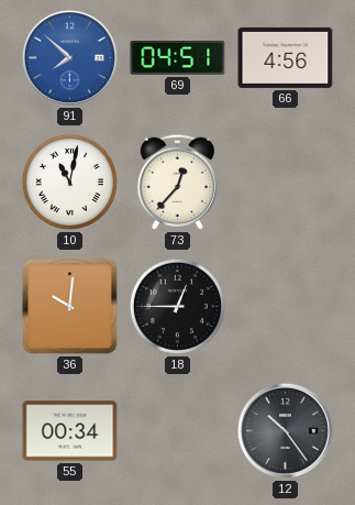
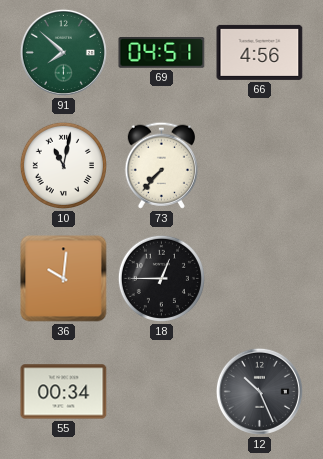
91 dial: blue -> green (63, 52)
73: 12:37 -> 7:37 (161, 165)
12: 10:24 -> 10:26 (259, 391)
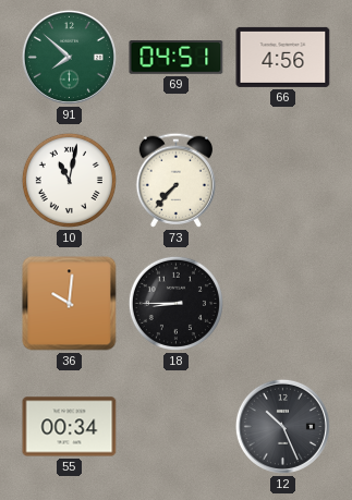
18: 12:45 -> 8:45 (175, 303)
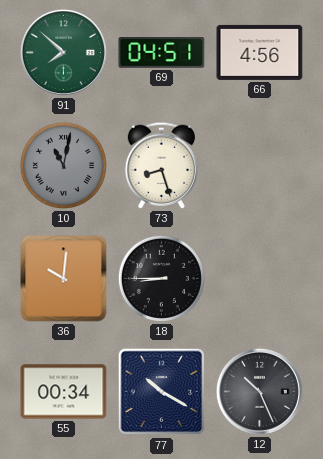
10 dial: white -> grey (63, 165)
73: 7:37 -> 8:27 (161, 165)
77: none -> 10:20 (162, 392)
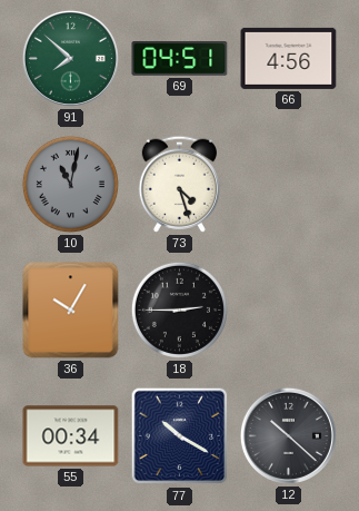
73: 8:27 -> 4:27 (179, 184)
36: 10:01 -> 10:05 (71, 311)
18: 8:45 -> 2:45 (179, 309)
12: 10:26 -> 10:22 (288, 435)
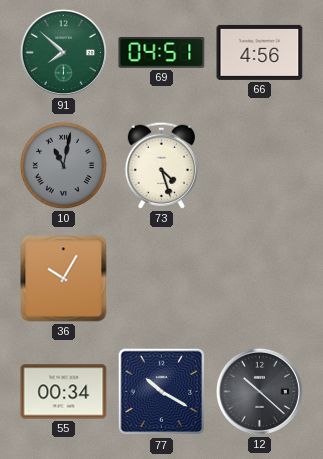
18: 2:45 -> none (179, 309)
